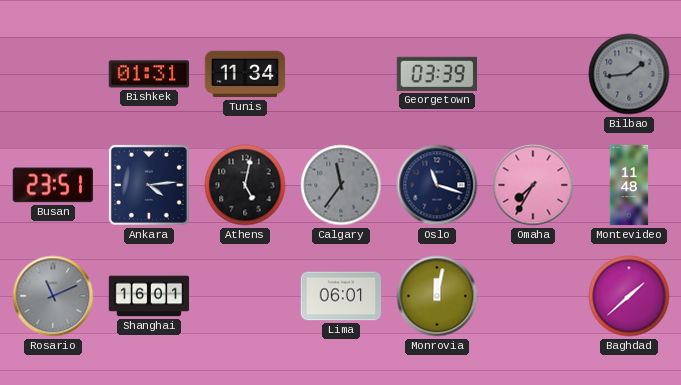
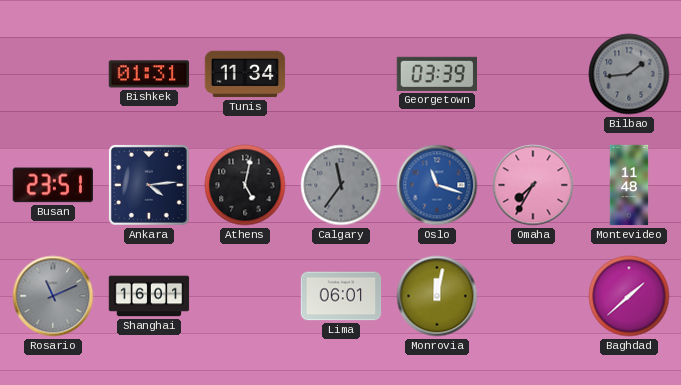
Oslo dial: navy -> blue (437, 185)
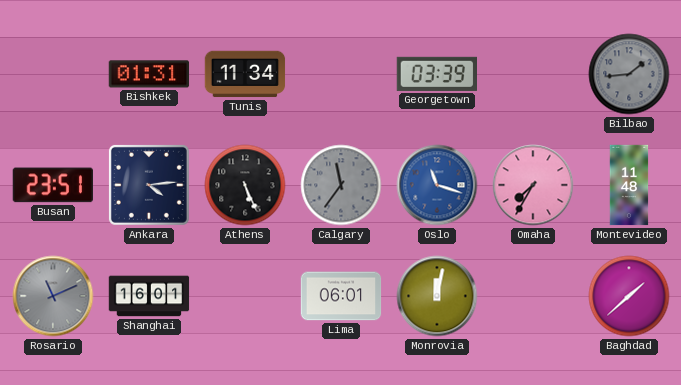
Athens: 5:02 -> 5:26 (245, 185)
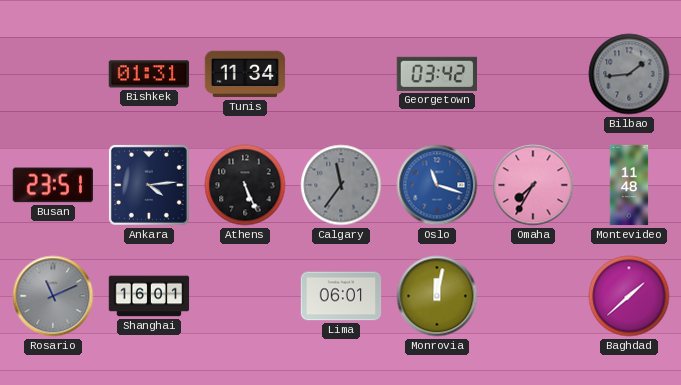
Georgetown: 03:39 -> 03:42 (437, 74)
